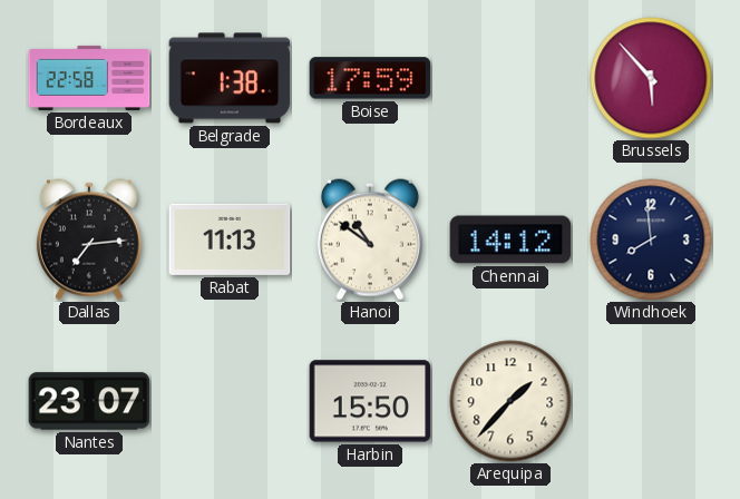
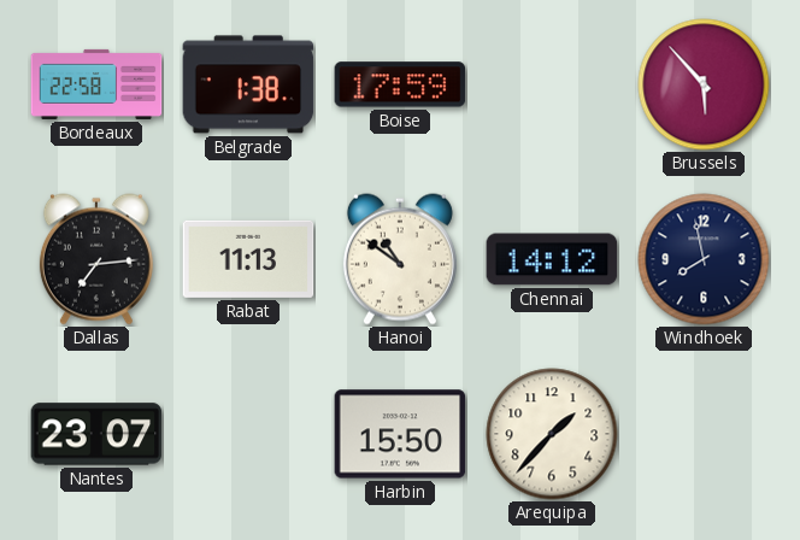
Windhoek: 7:59 -> 7:58 (704, 259)
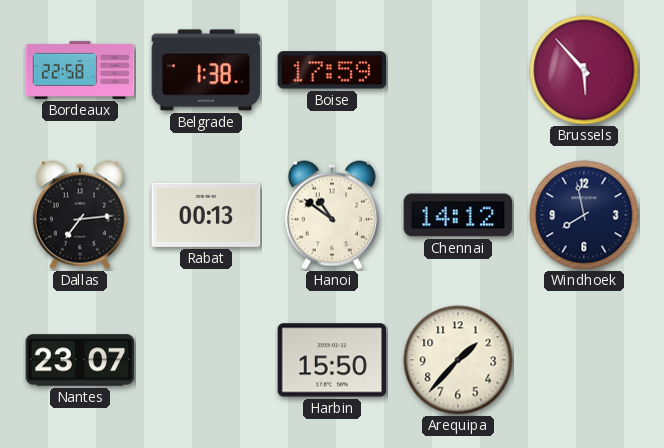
Rabat: 11:13 -> 00:13 (206, 215)
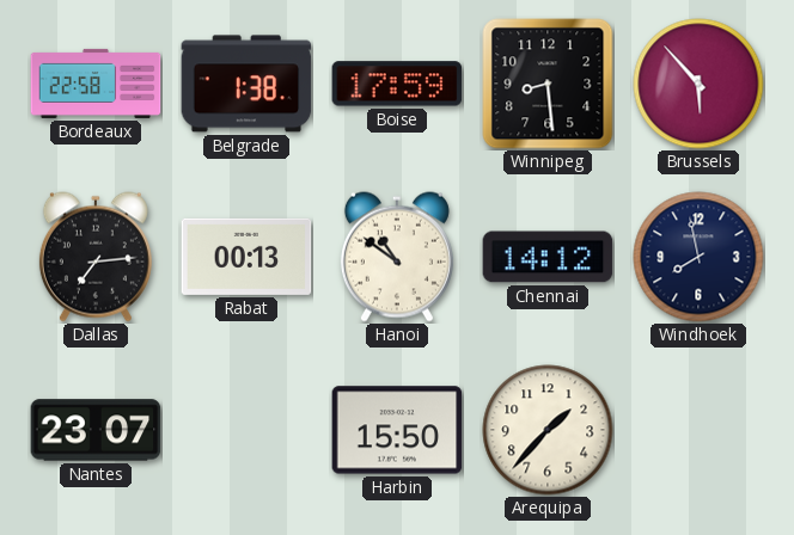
Winnipeg: none -> 8:29 (548, 84)
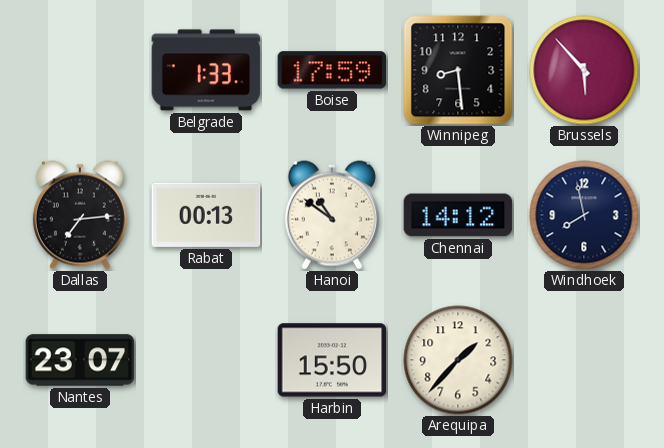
Bordeaux: 22:58 -> none (96, 84)
Belgrade: 1:38 -> 1:33 (206, 70)
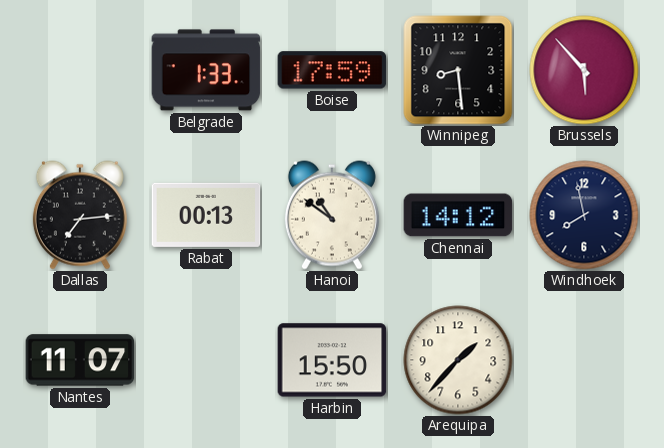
Nantes: 23:07 -> 11:07 (80, 360)
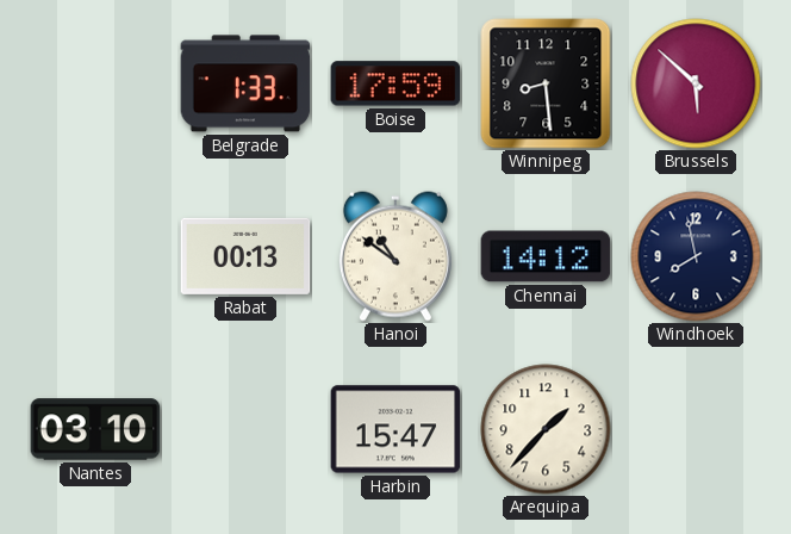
Brussels: 5:53 -> 5:52 (696, 83)
Dallas: 7:14 -> none (80, 215)
Nantes: 11:07 -> 03:10 (95, 429)
Harbin: 15:50 -> 15:47 (395, 429)
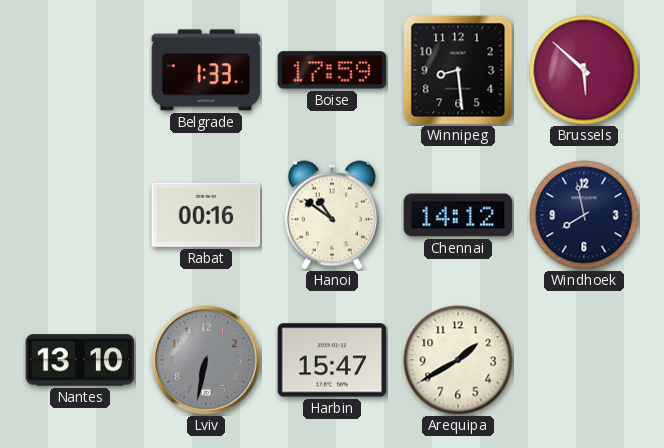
Rabat: 00:13 -> 00:16 (206, 215)
Nantes: 03:10 -> 13:10 (80, 360)
Lviv: none -> 6:32 (206, 360)
Arequipa: 1:37 -> 1:40 (458, 360)
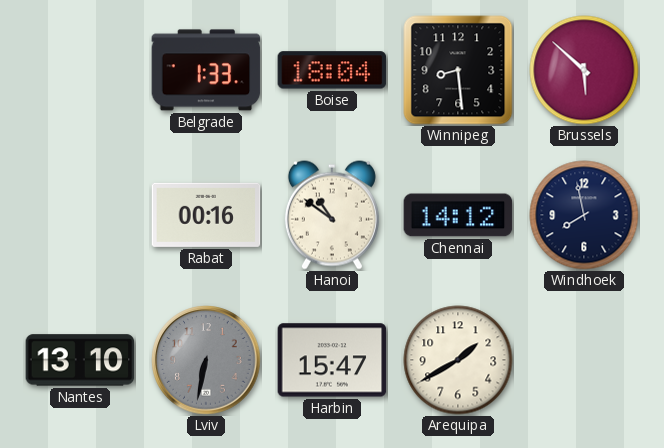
Boise: 17:59 -> 18:04 (332, 70)
